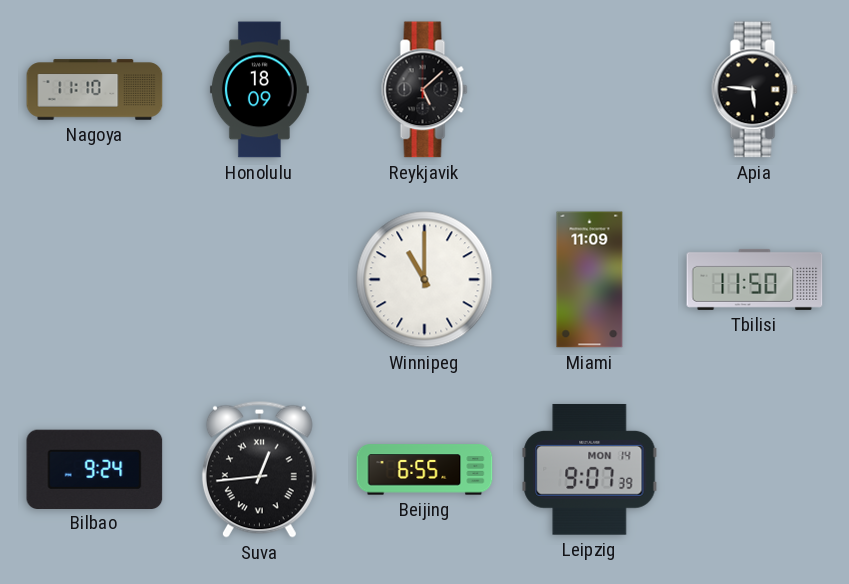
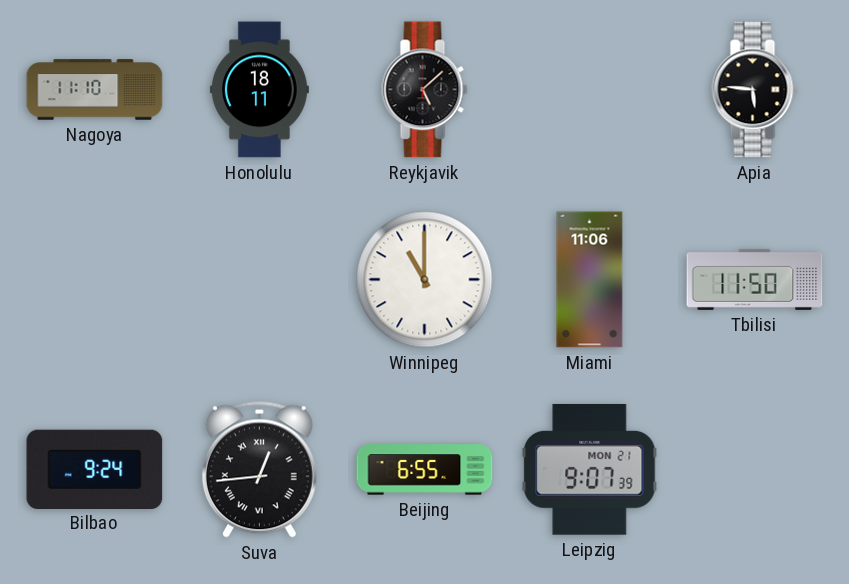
Honolulu: 18:09 -> 18:11 (259, 90)
Miami: 11:09 -> 11:06 (590, 280)
Leipzig date: MON 14 -> MON 21 (590, 469)
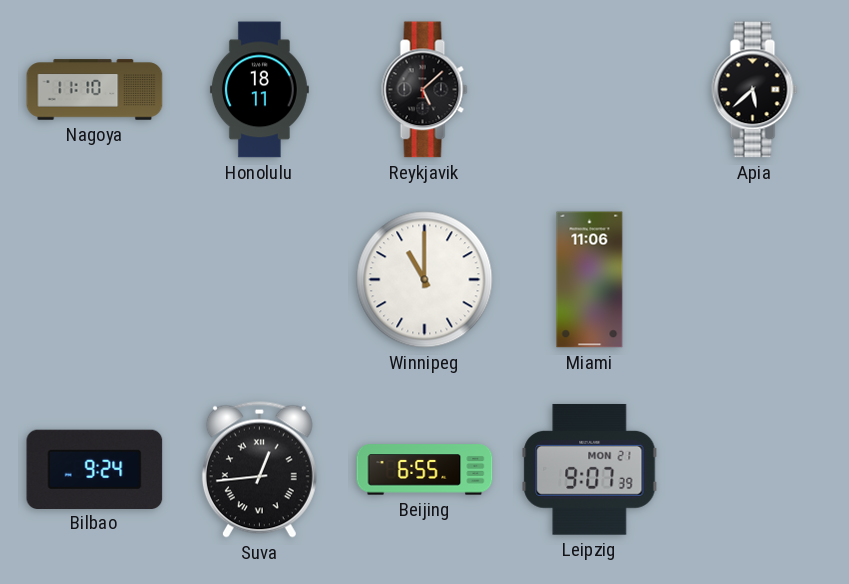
Apia: 5:46 -> 5:38 (755, 90)
Tbilisi: 11:50 -> none (755, 279)
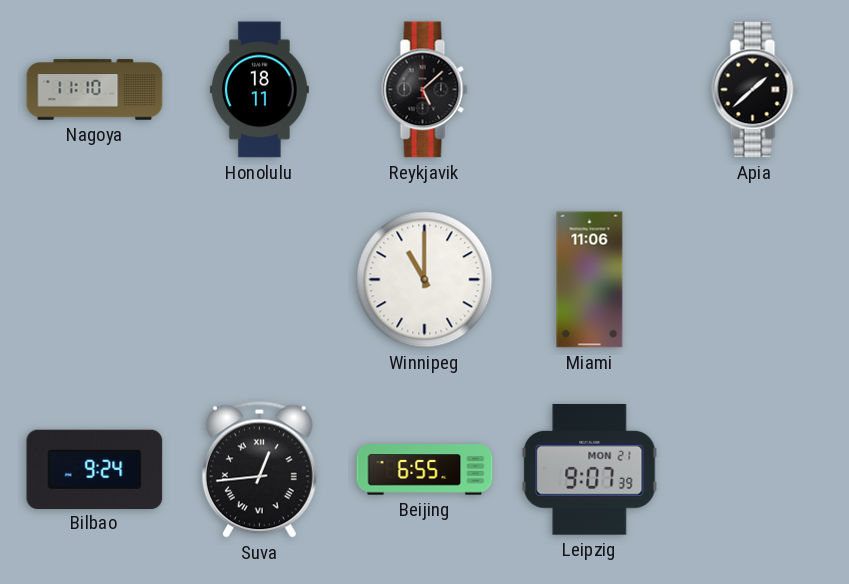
Apia: 5:38 -> 1:38 (755, 90)
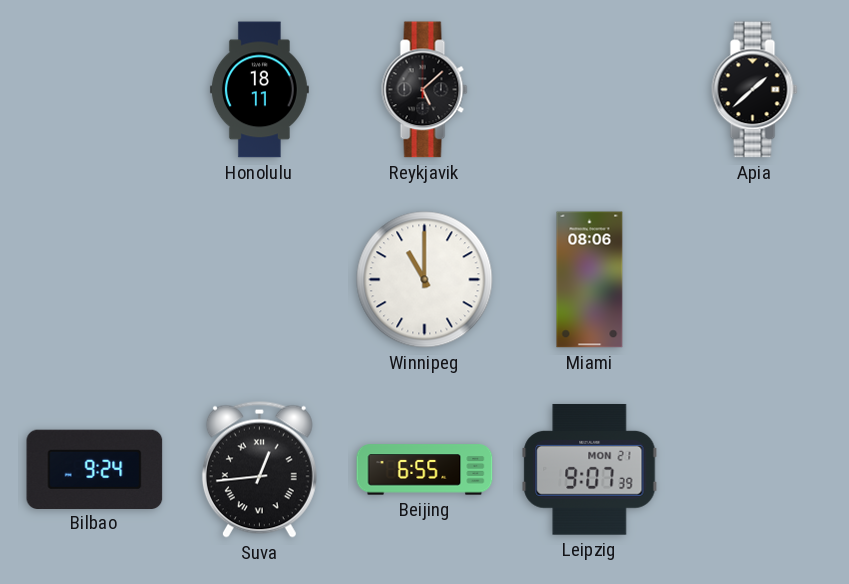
Nagoya: 11:10 -> none (95, 90)
Miami: 11:06 -> 08:06 (590, 280)
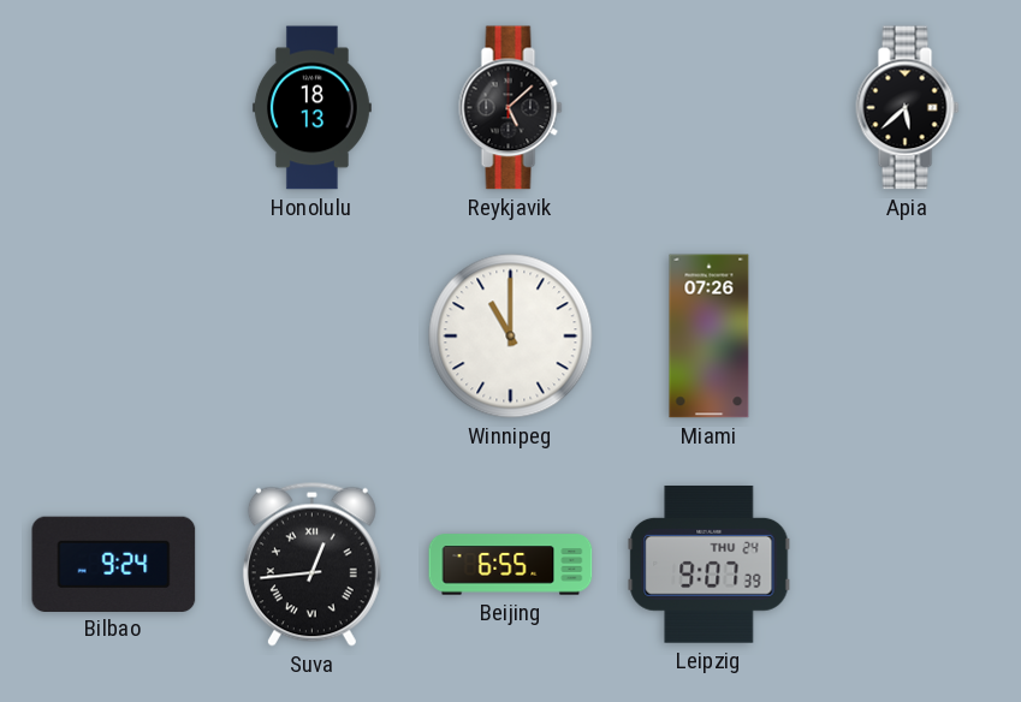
Honolulu: 18:11 -> 18:13 (311, 108)
Apia: 1:38 -> 5:38 (908, 108)
Miami: 08:06 -> 07:26 (710, 337)
Leipzig date: MON 21 -> THU 24 (710, 564)
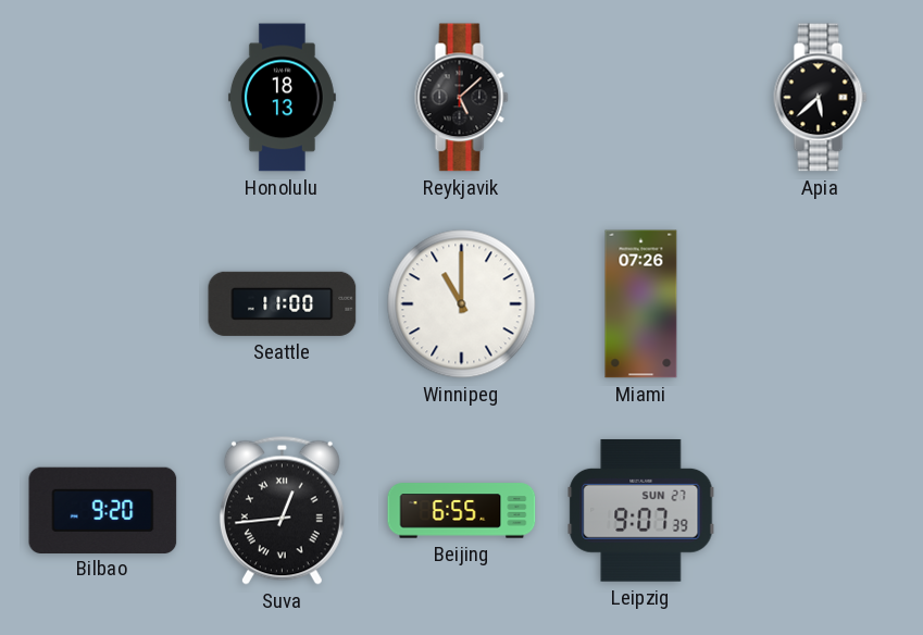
Seattle: none -> 11:00 (283, 303)
Bilbao: 9:24 -> 9:20 (103, 510)
Leipzig date: THU 24 -> SUN 27 (641, 510)
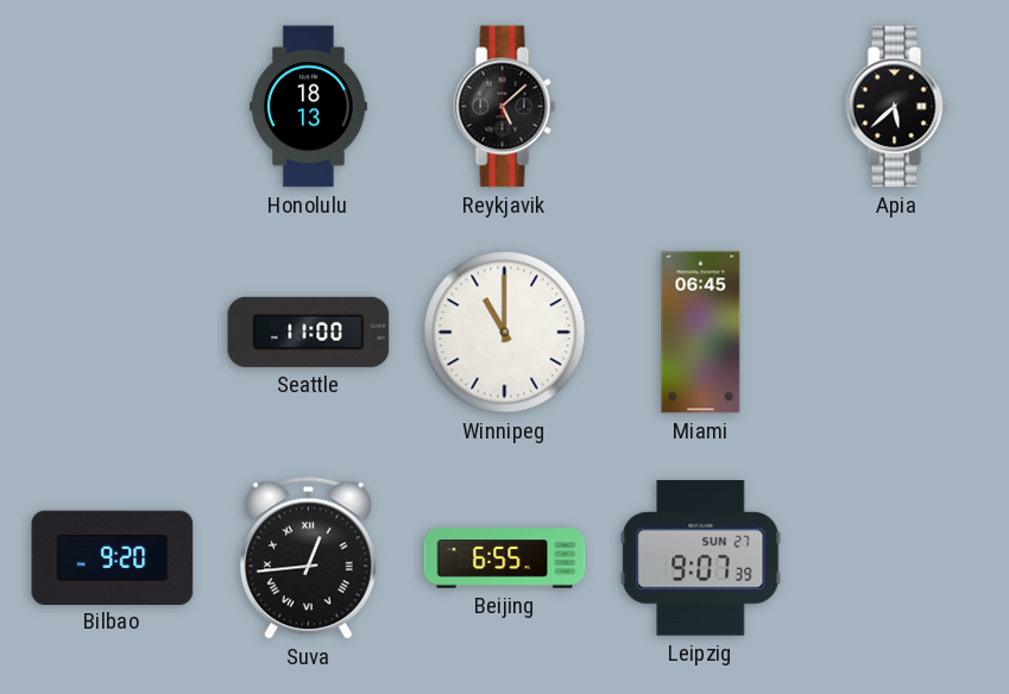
Miami: 07:26 -> 06:45 (701, 333)
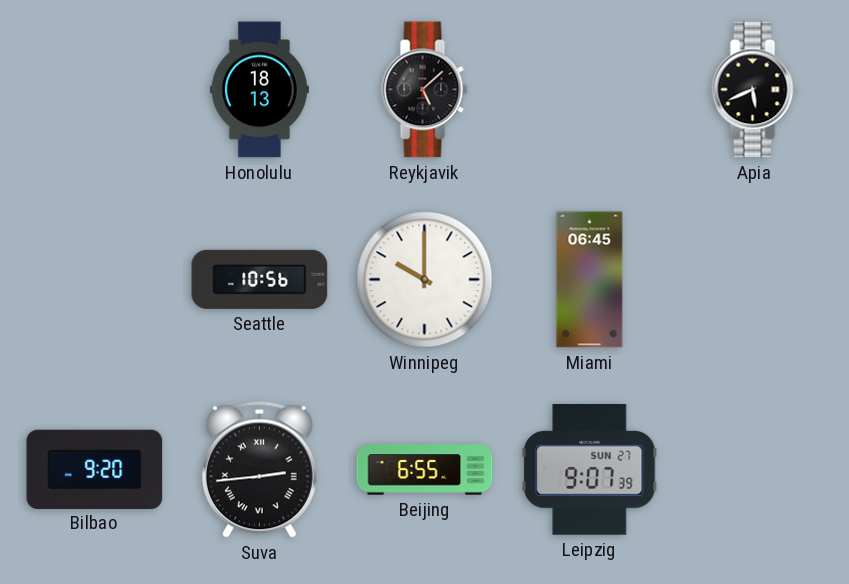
Apia: 5:38 -> 5:41 (755, 90)
Seattle: 11:00 -> 10:56 (260, 279)
Winnipeg: 11:00 -> 10:00 (425, 280)
Suva: 12:44 -> 2:44 (259, 469)
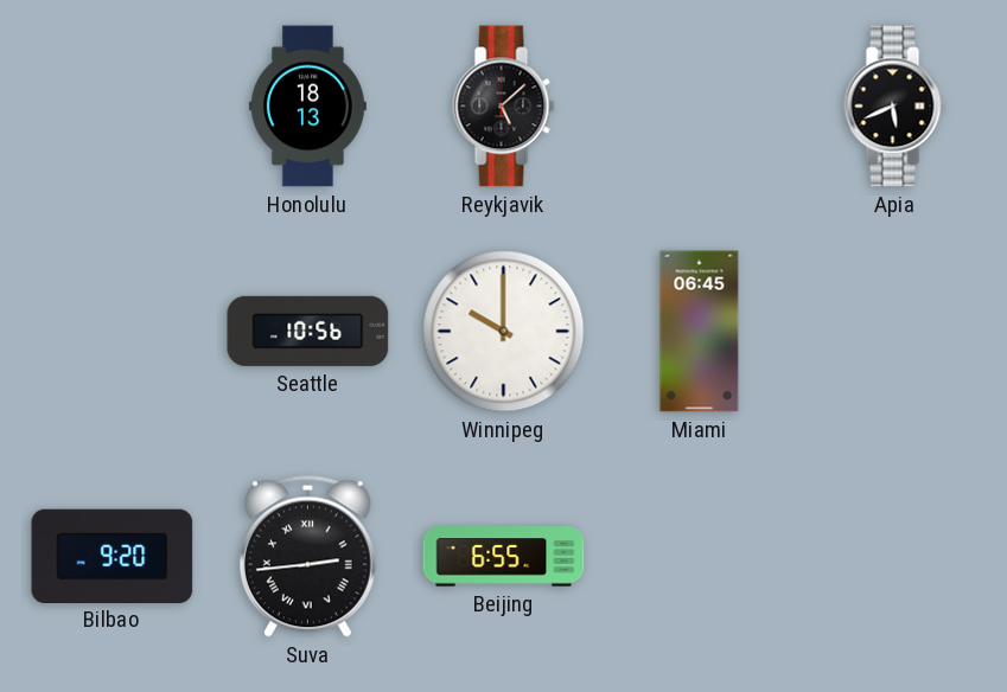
Leipzig: 9:07 -> none (590, 469)
